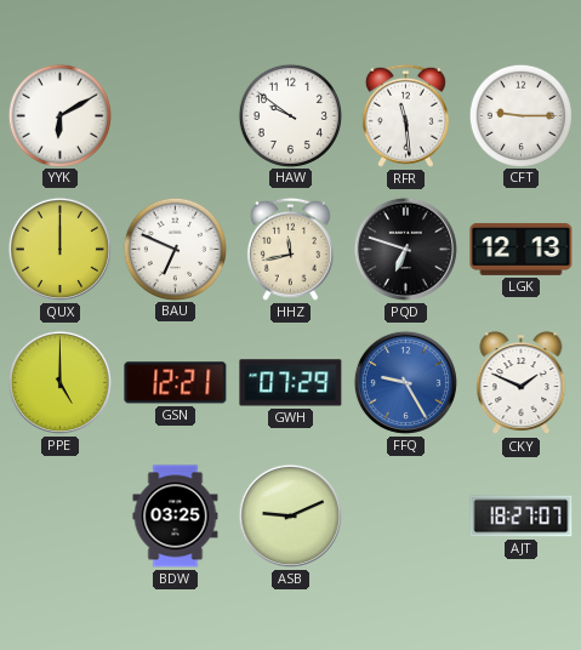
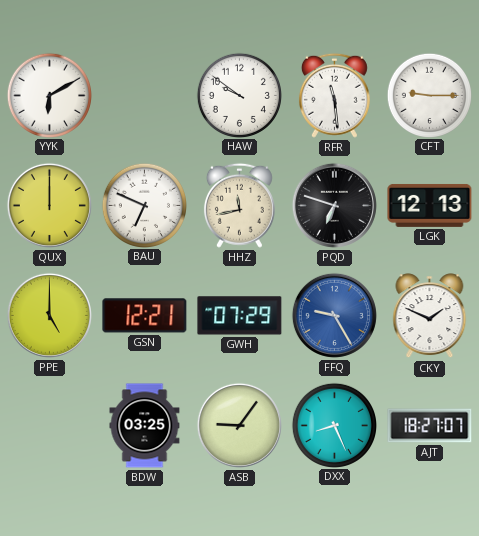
ASB: 9:11 -> 9:06 (239, 425)
DXX: none -> 8:26 (334, 425)
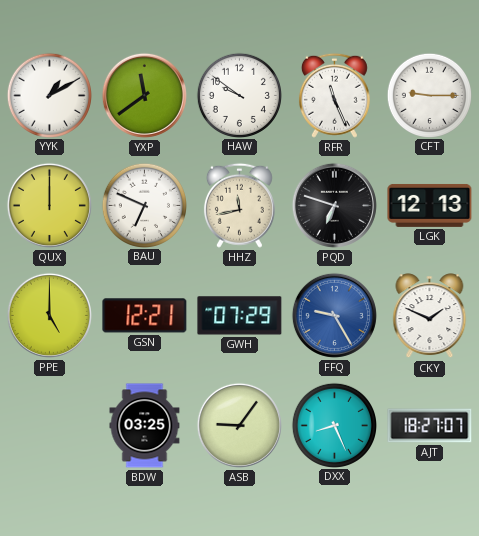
YYK: 6:10 -> 1:10 (49, 95)
YXP: none -> 11:39 (144, 95)
RFR: 11:29 -> 11:26 (334, 95)
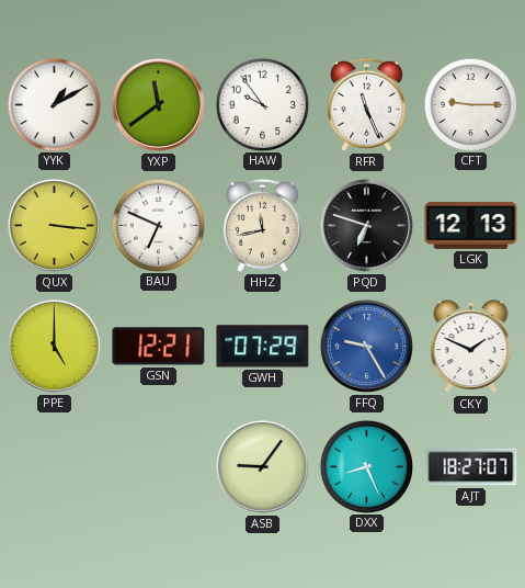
HAW: 9:51 -> 9:54 (262, 104)
QUX: 12:00 -> 3:16 (54, 225)
BDW: 03:25 -> none (145, 426)
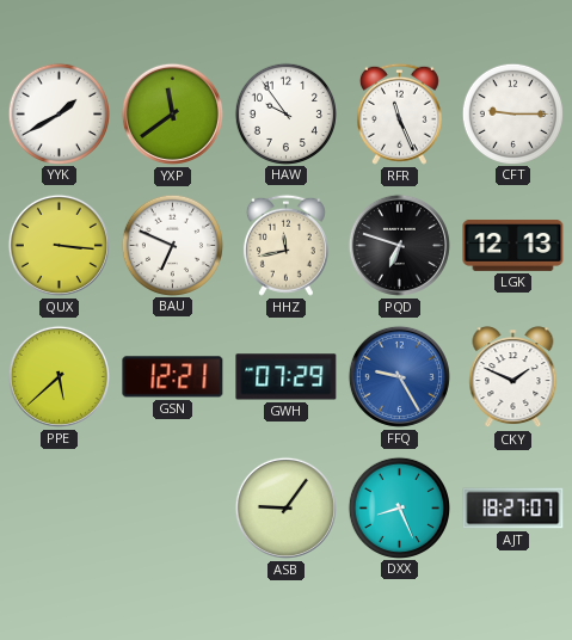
YYK: 1:10 -> 1:40 (59, 113)
PPE: 5:00 -> 5:38 (59, 376)
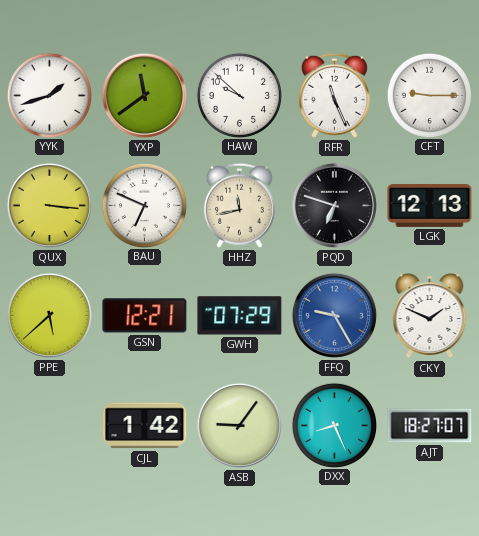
YYK: 1:40 -> 1:42 (49, 95)
HAW: 9:54 -> 9:52 (239, 95)
CJL: none -> 1:42 (145, 426)
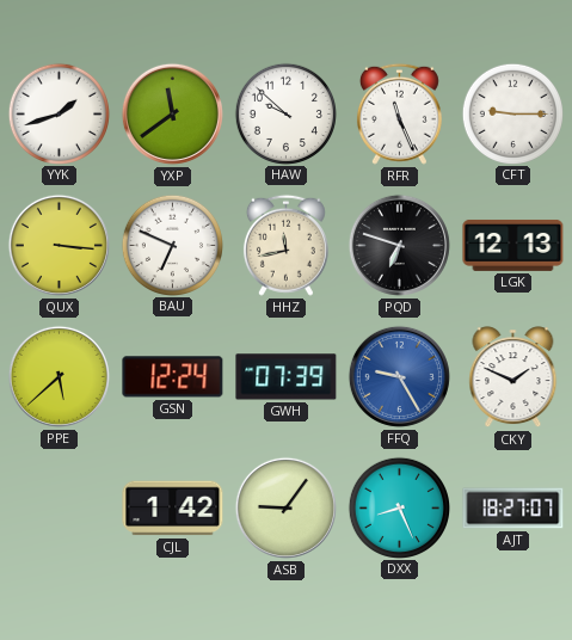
GSN: 12:21 -> 12:24 (173, 377)
GWH: 07:29 -> 07:39 (287, 377)
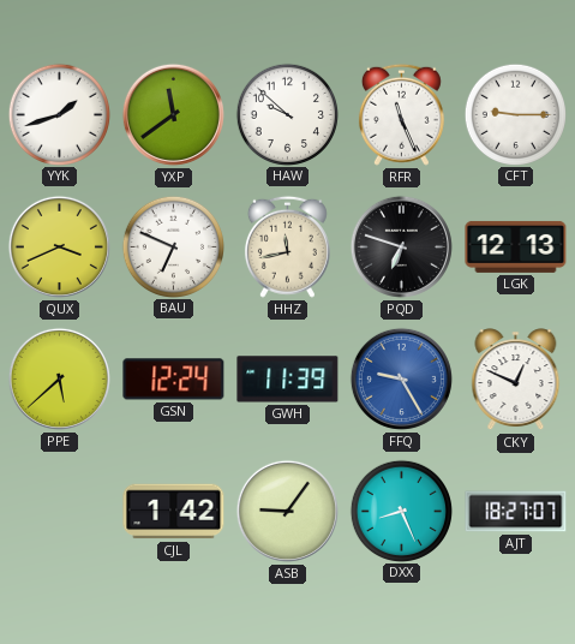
QUX: 3:16 -> 3:41 (59, 246)
GWH: 07:39 -> 11:39 (288, 380)
CKY: 1:49 -> 12:49 (516, 380)
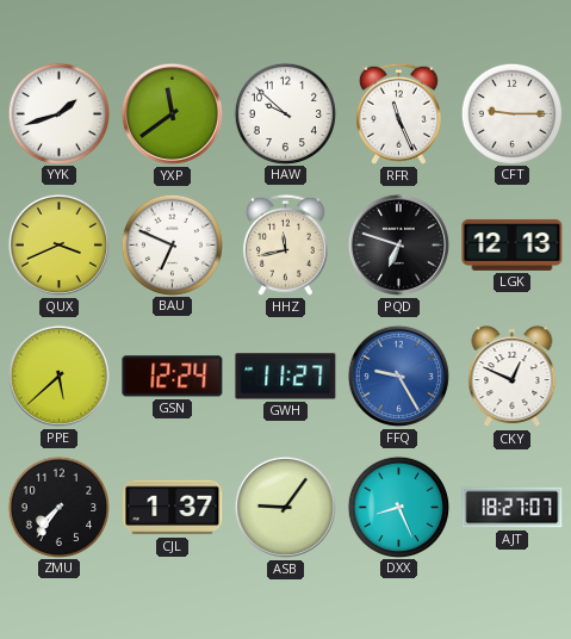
GWH: 11:39 -> 11:27 (286, 377)
ZMU: none -> 7:36 (58, 507)
CJL: 1:42 -> 1:37 (173, 508)
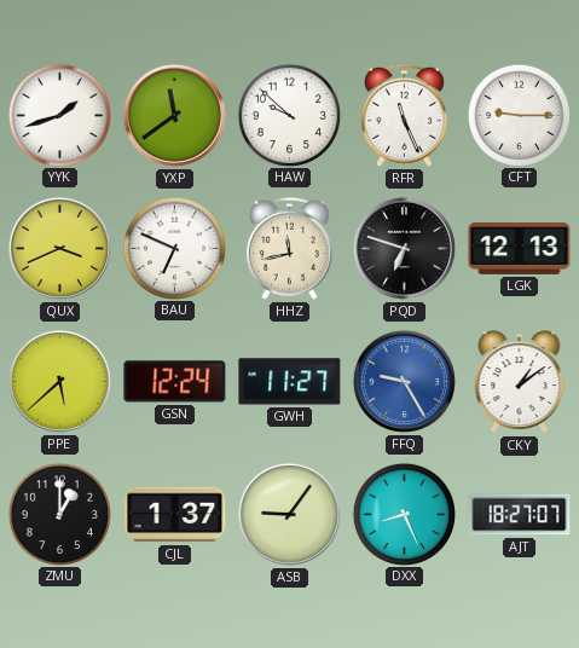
CKY: 12:49 -> 1:09 (520, 382)
ZMU: 7:36 -> 1:00 (59, 514)
